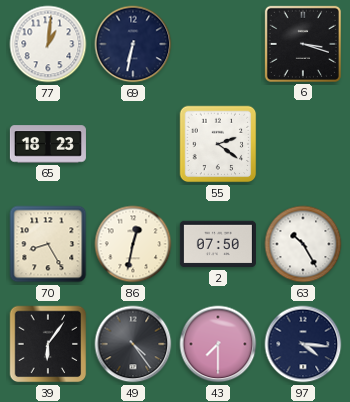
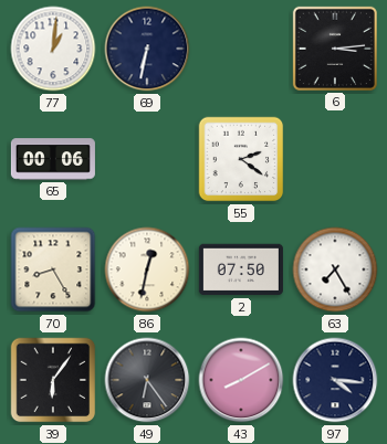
6: 3:18 -> 3:14 (335, 49)
65: 18:23 -> 00:06 (53, 159)
63: 10:25 -> 7:25 (335, 269)
49: 4:24 -> 6:24 (147, 380)
43: 7:30 -> 8:10 (241, 380)
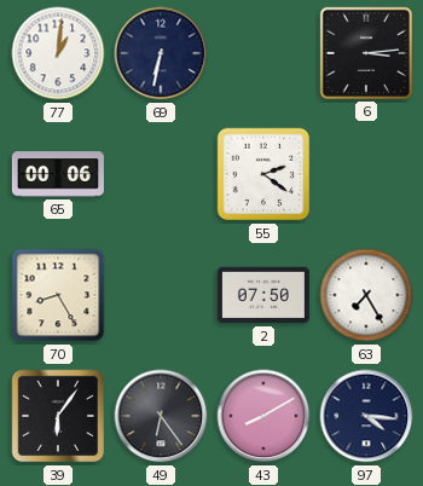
86: 12:32 -> none (147, 269)
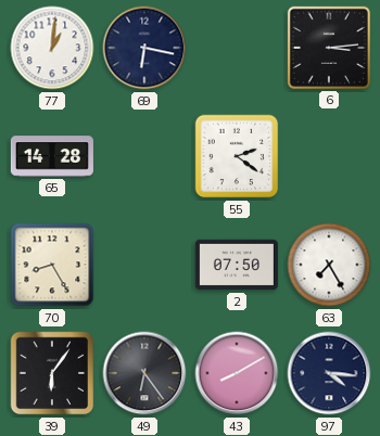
69: 6:32 -> 6:17 (144, 48)
65: 00:06 -> 14:28 (52, 156)
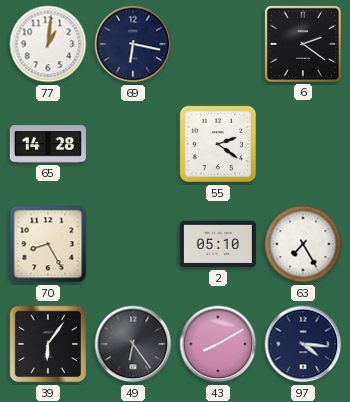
6: 3:14 -> 2:21 (303, 44)
2: 07:50 -> 05:10 (218, 244)
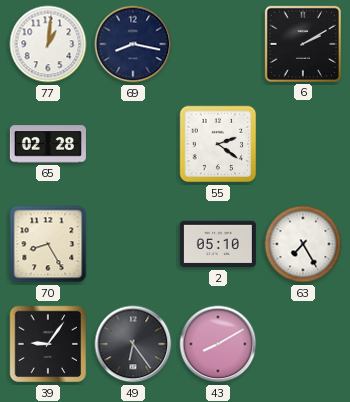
69: 6:17 -> 8:17 (133, 44)
6: 2:21 -> 2:10 (303, 44)
65: 14:28 -> 02:28 (48, 144)
39: 6:06 -> 9:06 (48, 344)
97: 4:16 -> none (303, 344)
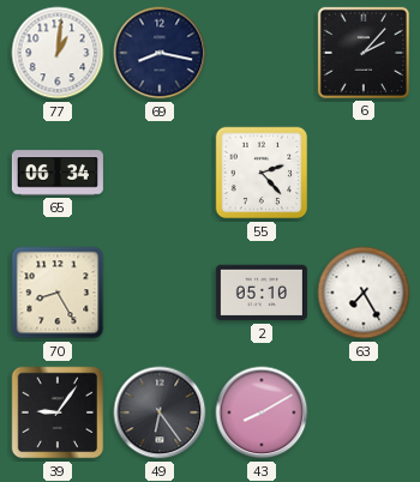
6: 2:10 -> 2:07 (364, 53)
65: 02:28 -> 06:34 (58, 173)
55: 2:21 -> 2:23 (262, 173)
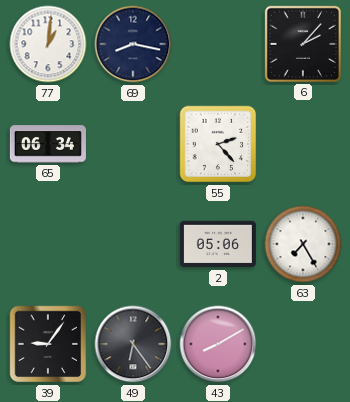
70: 8:25 -> none (58, 293)
2: 05:10 -> 05:06 (218, 244)
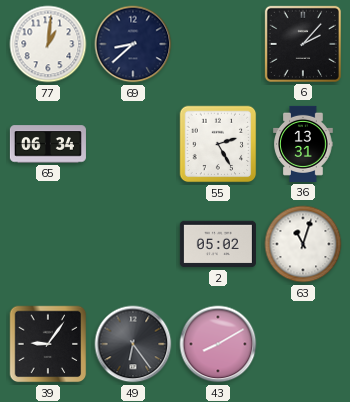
69: 8:17 -> 8:38 (133, 44)
55: 2:23 -> 2:25 (218, 144)
36: none -> 13:31 (303, 144)
2: 05:06 -> 05:02 (218, 244)
63: 7:25 -> 11:03 (303, 244)
